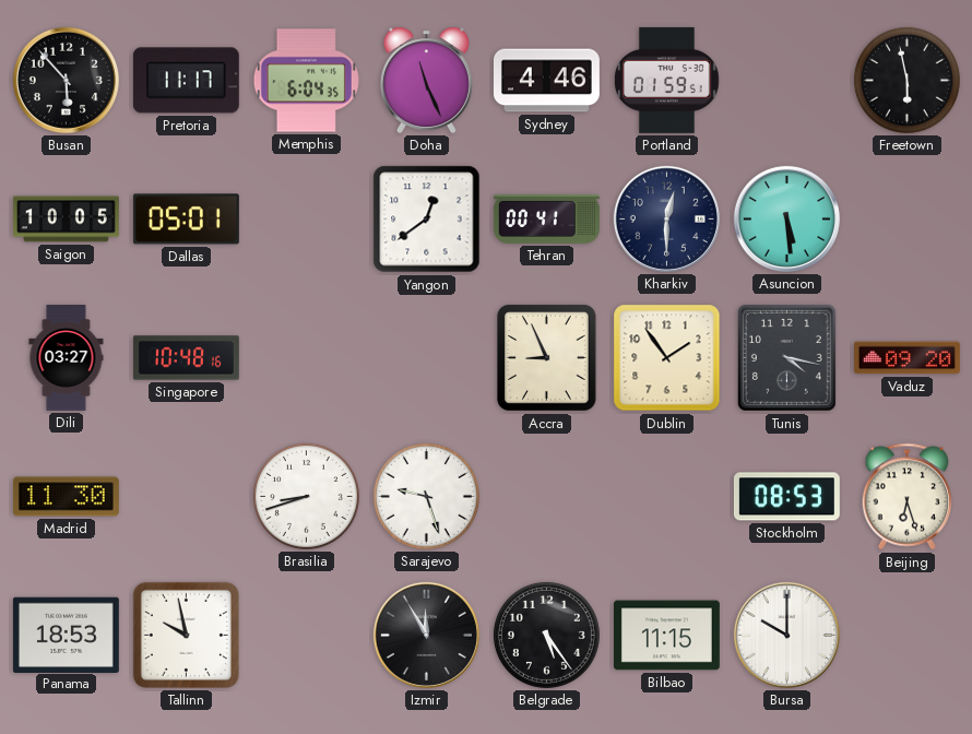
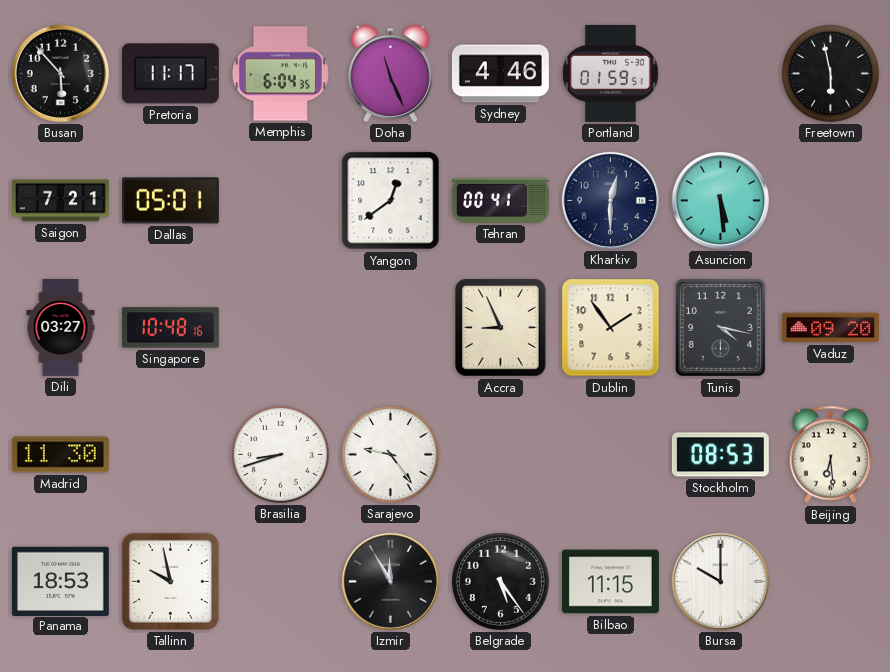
Saigon: 10:05 -> 7:21 (60, 201)
Sarajevo: 9:27 -> 9:24 (390, 454)
Beijing: 6:27 -> 6:29 (830, 455)
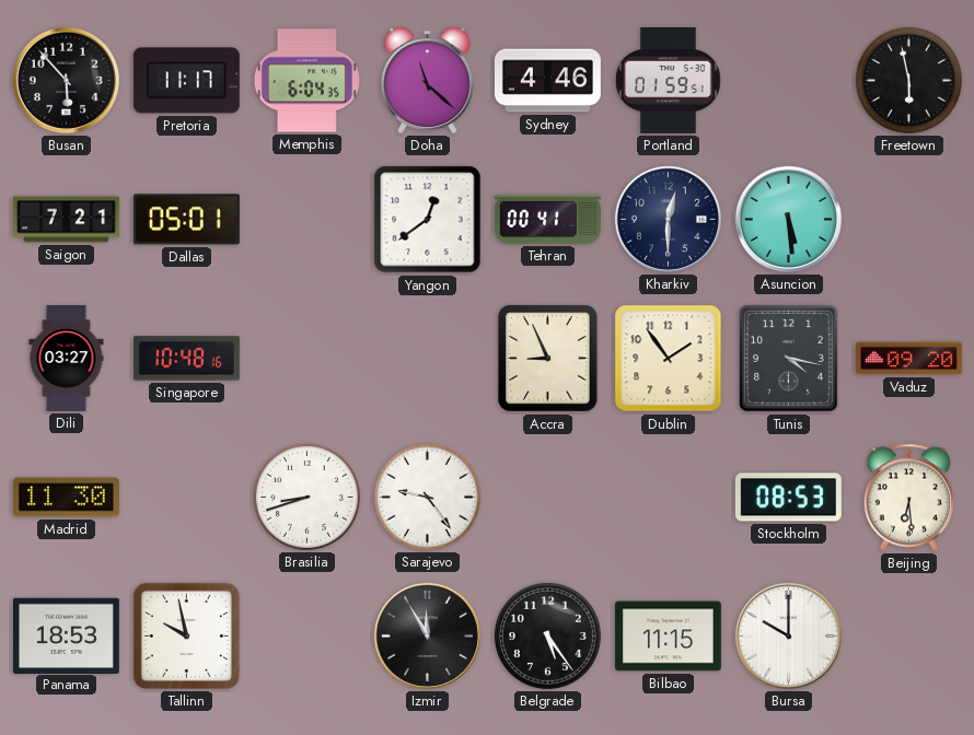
Doha: 11:26 -> 11:22 (427, 80)
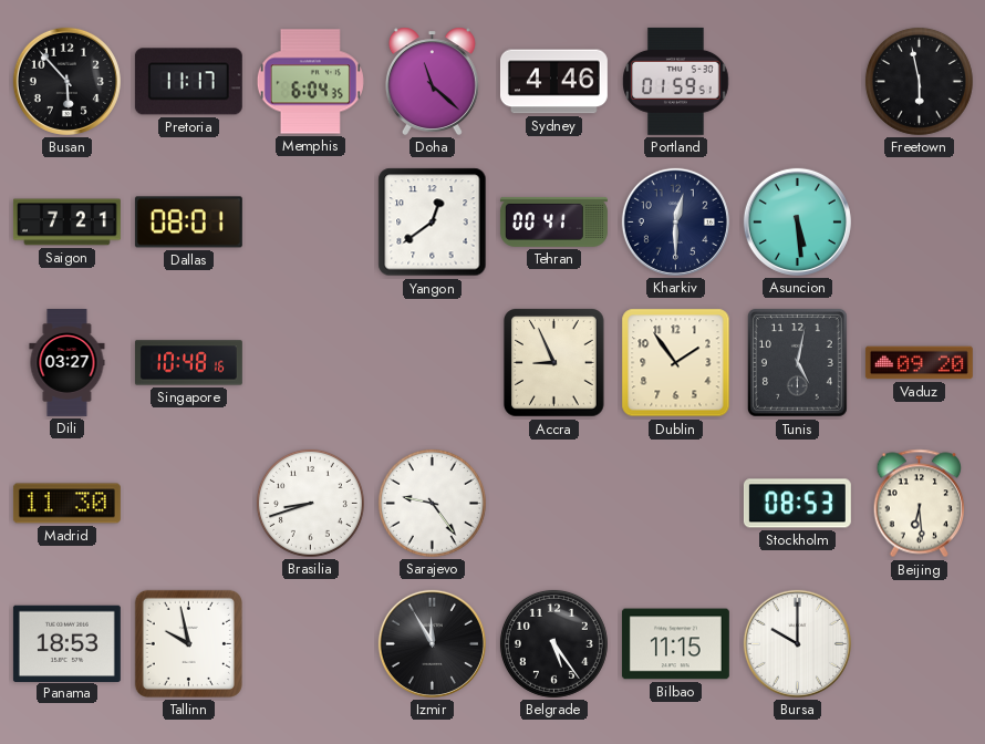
Dallas: 05:01 -> 08:01 (188, 223)
Tunis: 4:17 -> 5:02 (797, 362)
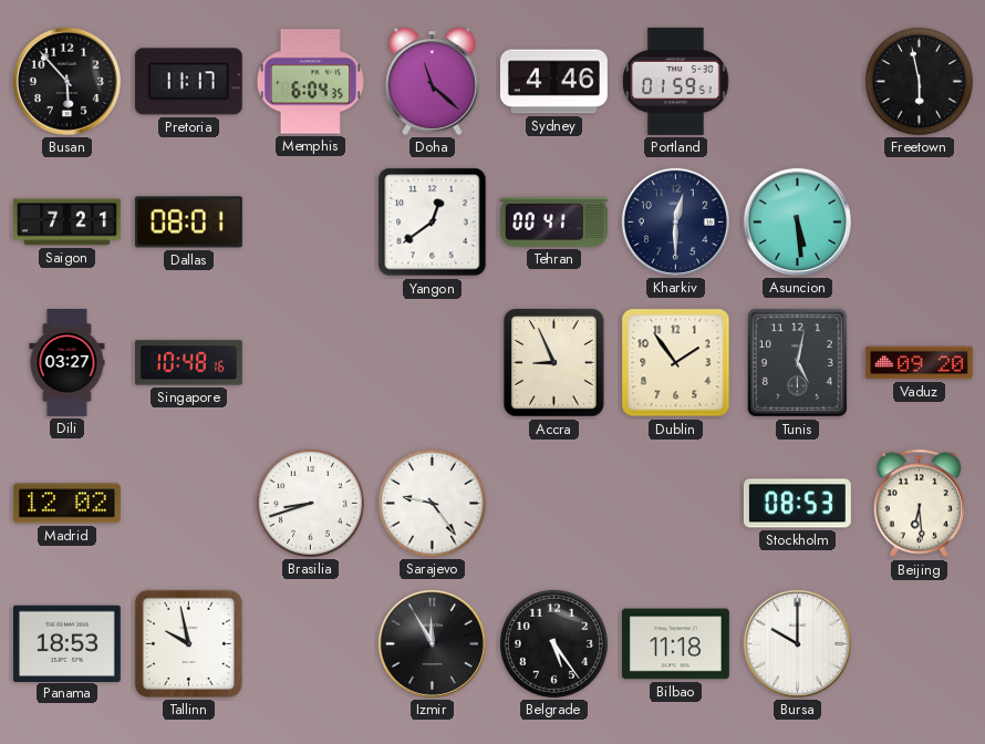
Madrid: 11:30 -> 12:02 (66, 504)
Bilbao: 11:15 -> 11:18 (675, 644)
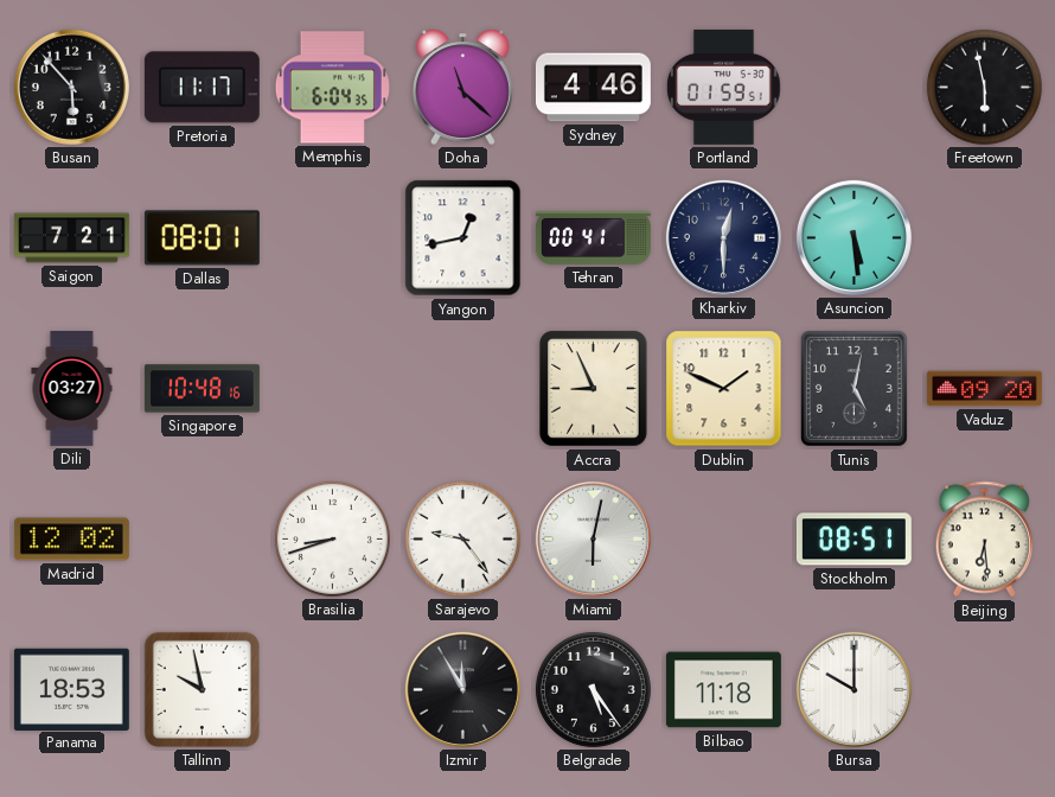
Yangon: 12:39 -> 12:43 (463, 238)
Dublin: 1:54 -> 1:49 (724, 389)
Miami: none -> 6:02 (593, 538)
Stockholm: 08:53 -> 08:51 (853, 540)
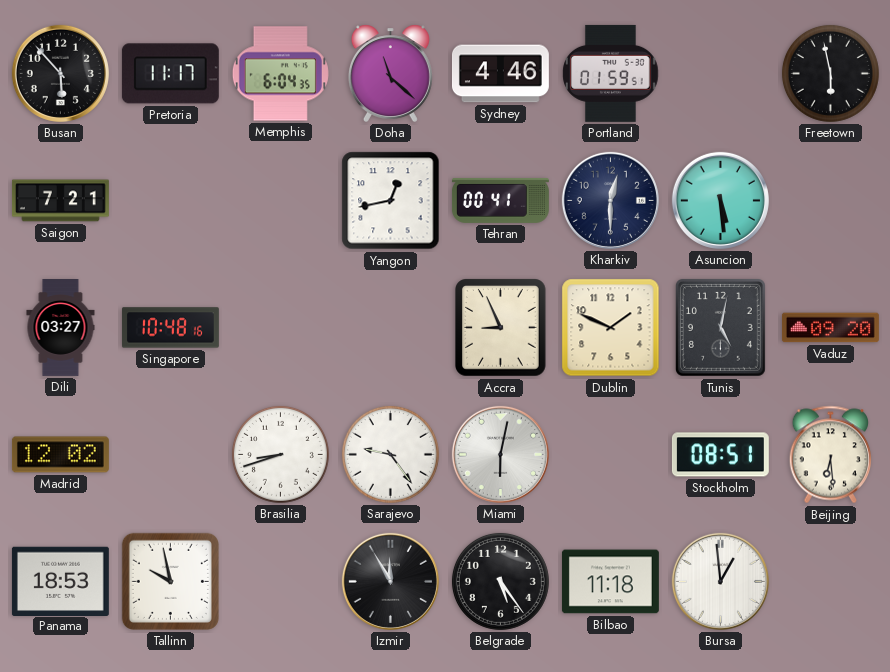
Dallas: 08:01 -> none (202, 238)
Bursa: 10:00 -> 12:59 (720, 581)
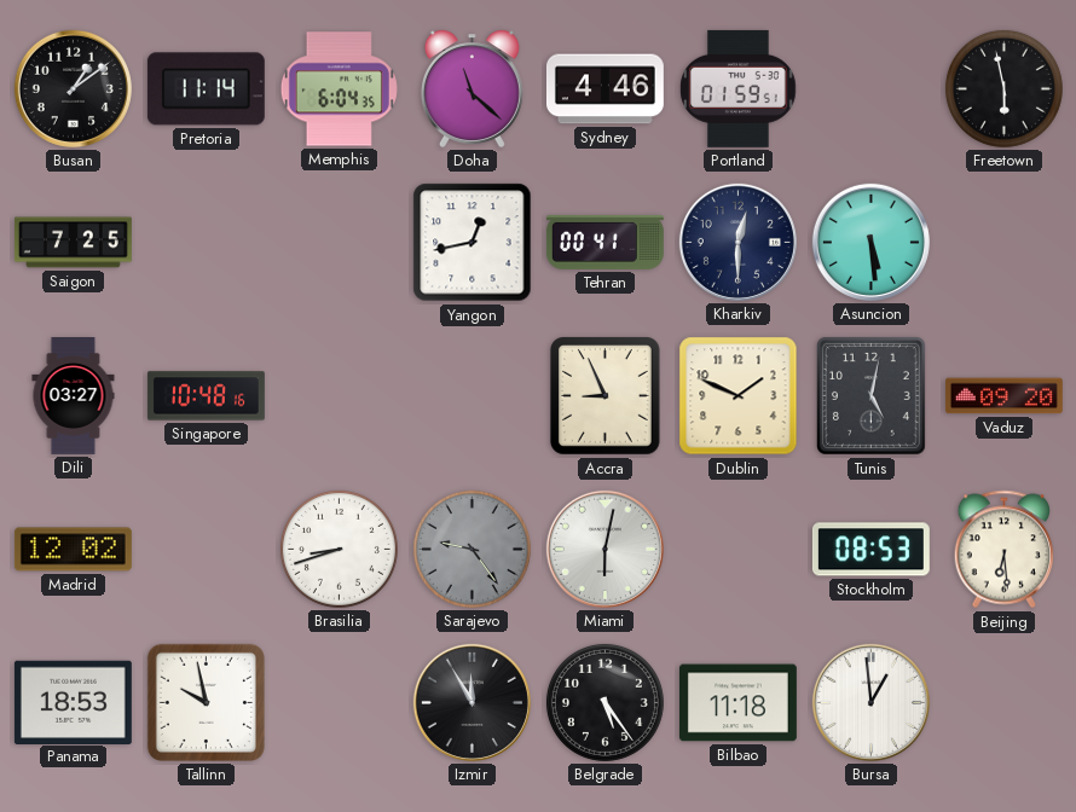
Busan: 5:53 -> 1:09 (73, 88)
Pretoria: 11:17 -> 11:14 (206, 89)
Saigon: 7:21 -> 7:25 (73, 243)
Sarajevo dial: white -> grey (472, 549)
Stockholm: 08:51 -> 08:53 (870, 550)
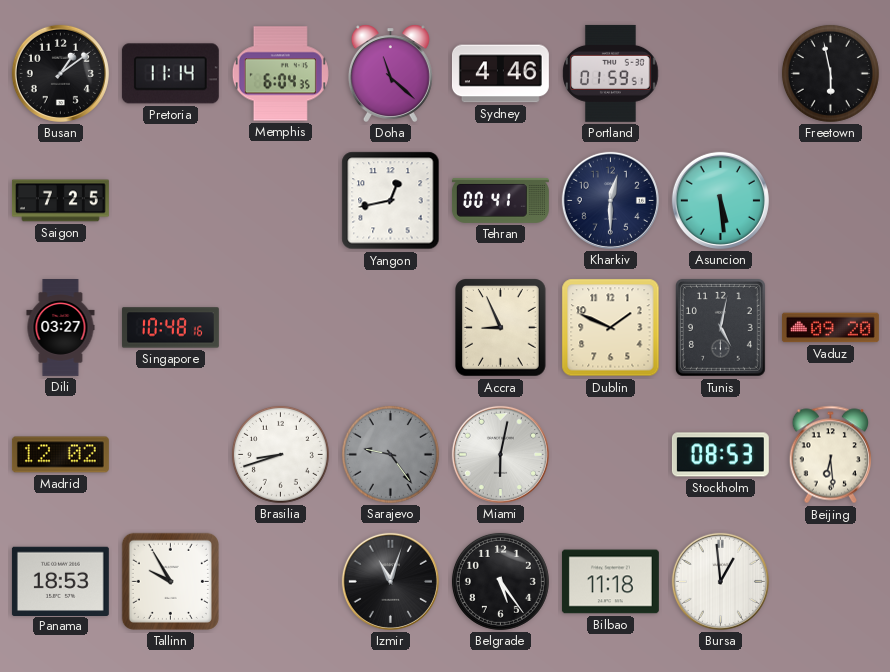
Tallinn: 9:58 -> 9:55 (170, 581)
Izmir: 11:55 -> 11:03 (390, 581)
